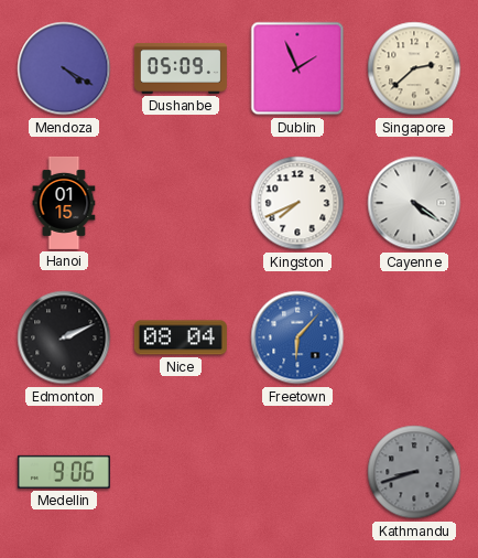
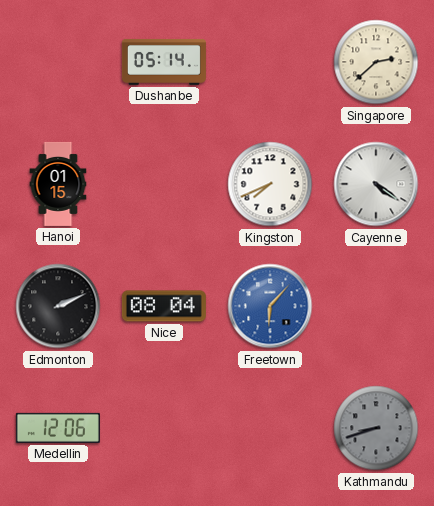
Mendoza: 4:20 -> none (64, 68)
Dushanbe: 05:09 -> 05:14 (164, 62)
Dublin: 1:56 -> none (297, 68)
Medellin: 9:06 -> 12:06 (58, 428)
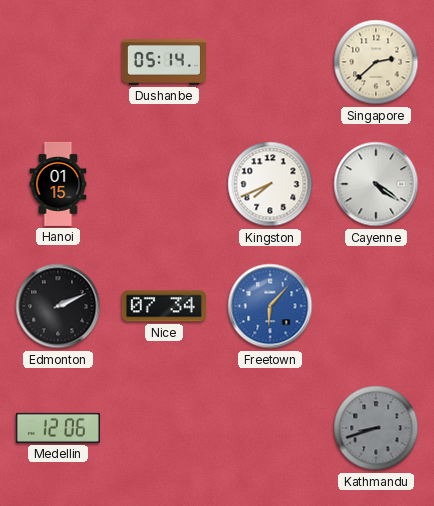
Nice: 08:04 -> 07:34 (164, 306)
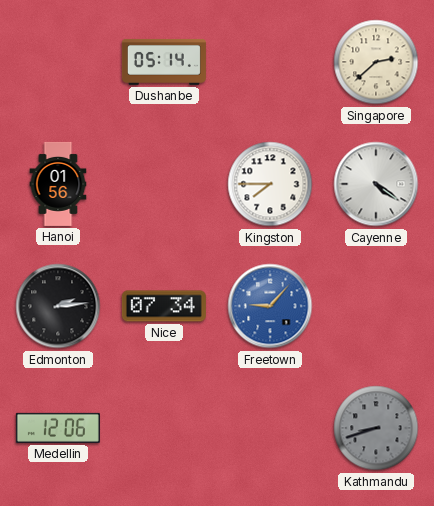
Hanoi: 01:15 -> 01:56 (58, 184)
Kingston: 7:41 -> 7:45 (270, 184)
Edmonton: 2:11 -> 2:14 (58, 306)
Freetown: 6:07 -> 9:07 (270, 306)
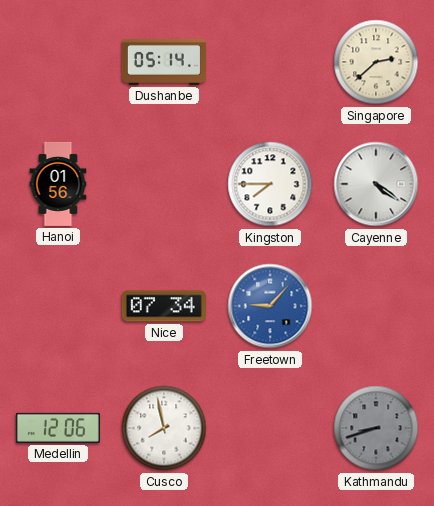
Edmonton: 2:14 -> none (58, 306)
Cusco: none -> 7:58 (164, 428)
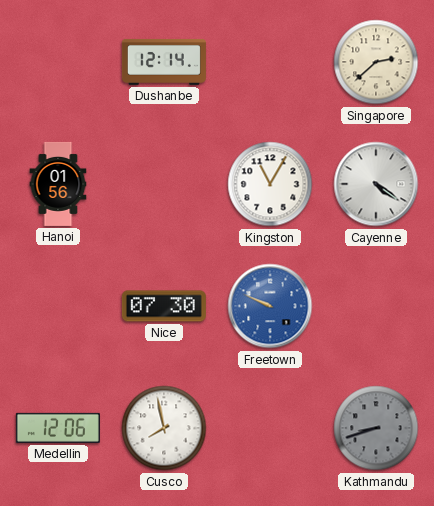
Dushanbe: 05:14 -> 12:14 (164, 62)
Kingston: 7:45 -> 11:05 (270, 184)
Nice: 07:34 -> 07:30 (164, 306)
Freetown: 9:07 -> 9:49 (270, 306)
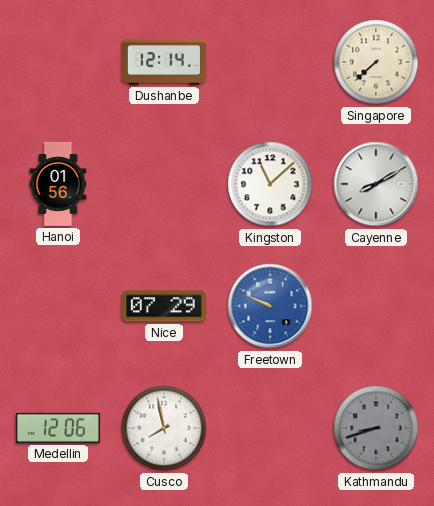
Singapore: 2:38 -> 7:38 (376, 62)
Kingston: 11:05 -> 11:08 (270, 184)
Cayenne: 4:21 -> 8:10 (376, 184)
Nice: 07:30 -> 07:29 (164, 306)
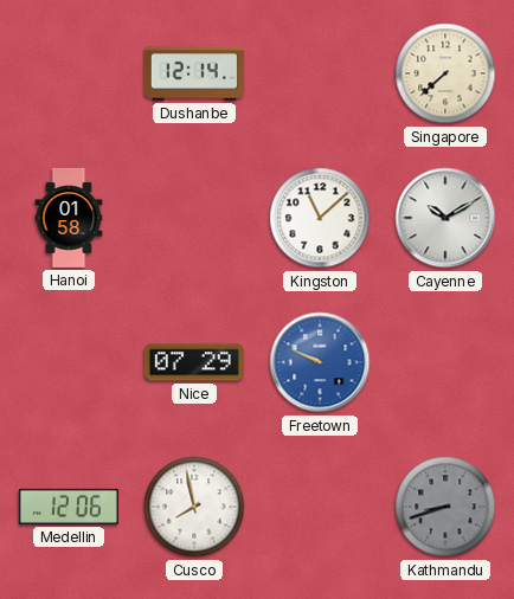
Hanoi: 01:56 -> 01:58 (69, 218)
Cayenne: 8:10 -> 10:10 (445, 218)
